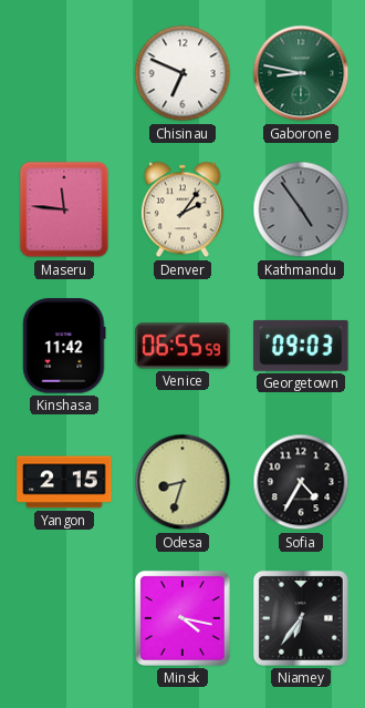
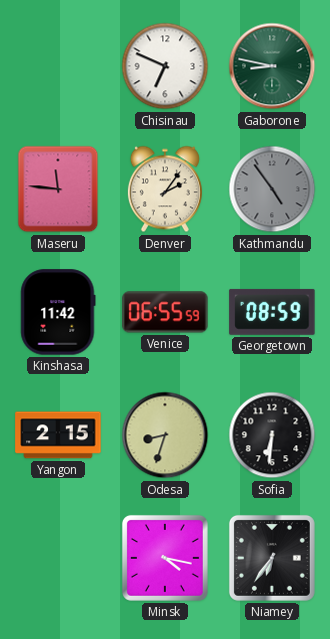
Georgetown: 09:03 -> 08:59 (272, 312)
Sofia: 4:35 -> 6:31 (272, 435)
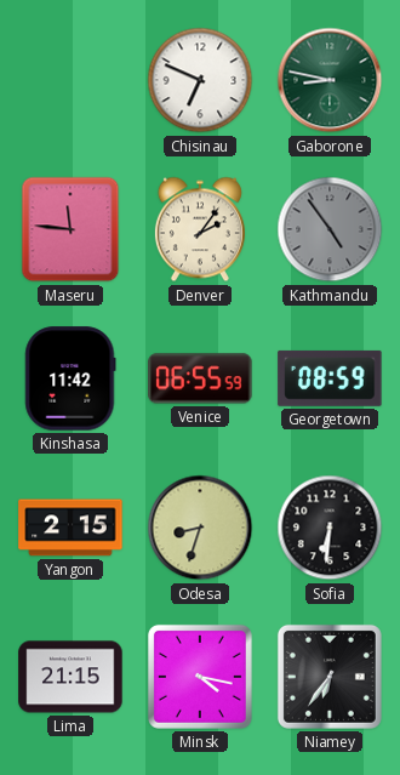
Lima: none -> 21:15 (70, 677)
